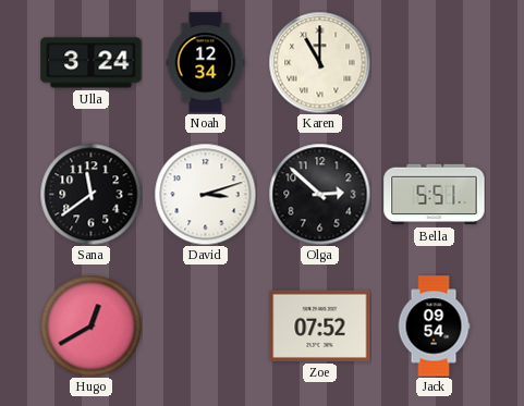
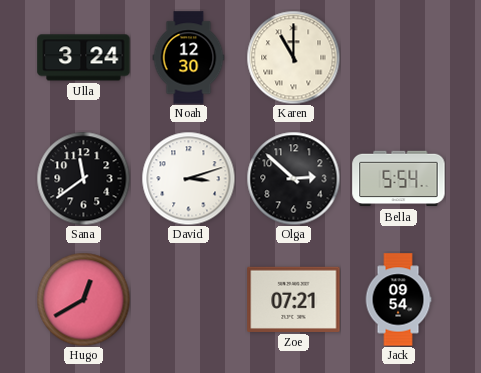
Noah: 12:34 -> 12:30 (189, 58)
Bella: 5:51 -> 5:54 (399, 179)
Zoe: 07:52 -> 07:21 (294, 299)
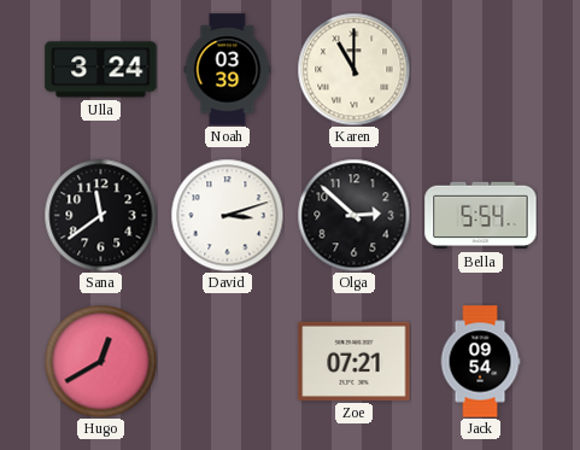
Noah: 12:30 -> 03:39 (228, 70)
